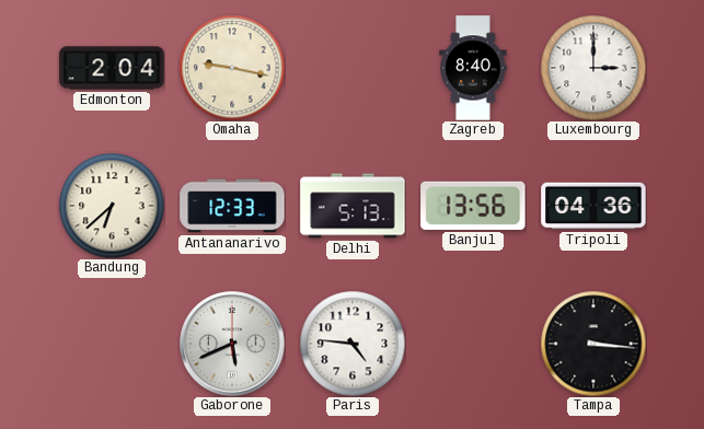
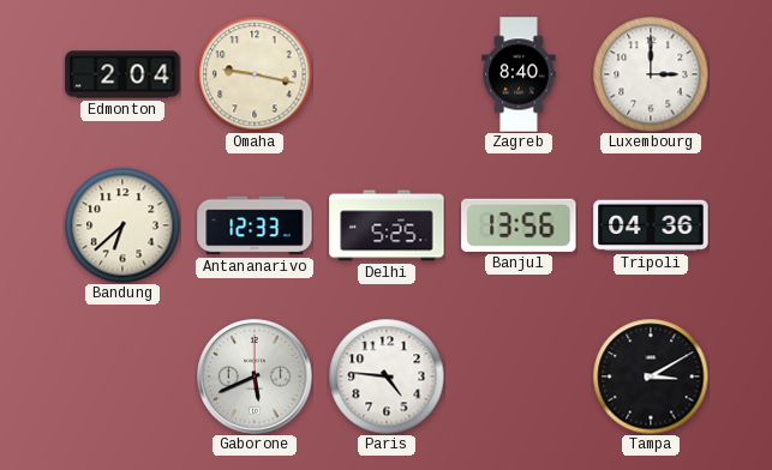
Delhi: 5:13 -> 5:25 (387, 225)
Tampa: 3:16 -> 3:10 (651, 376)
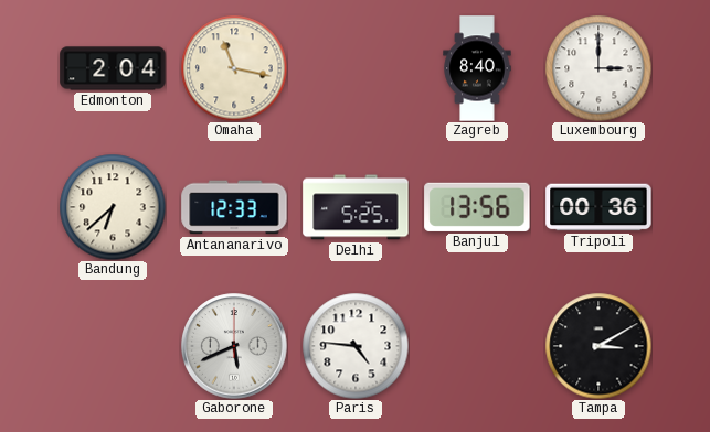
Omaha: 9:17 -> 11:17 (234, 68)
Tripoli: 04:36 -> 00:36 (598, 207)
